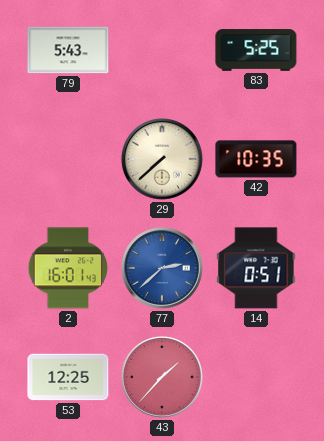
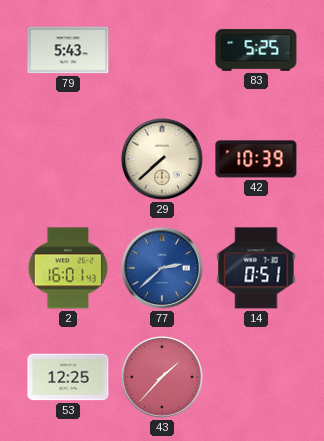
42: 10:35 -> 10:39 (256, 159)
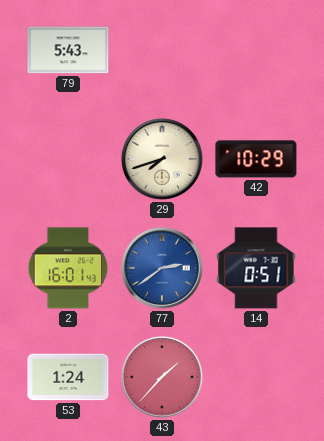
83: 5:25 -> none (256, 50)
29: 7:38 -> 7:42 (162, 159)
42: 10:39 -> 10:29 (256, 159)
77: 2:38 -> 2:39 (162, 268)
53: 12:25 -> 1:24 (68, 377)
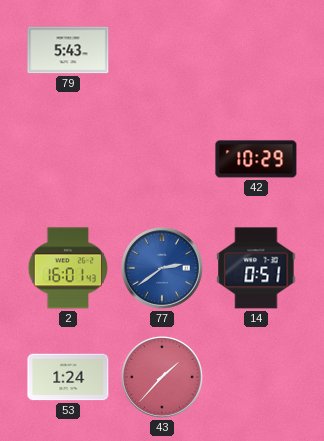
29: 7:42 -> none (162, 159)
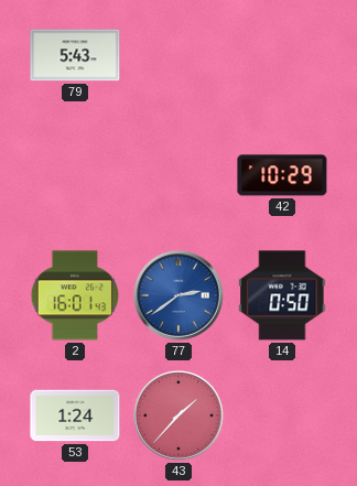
14: 0:51 -> 0:50 (282, 295)
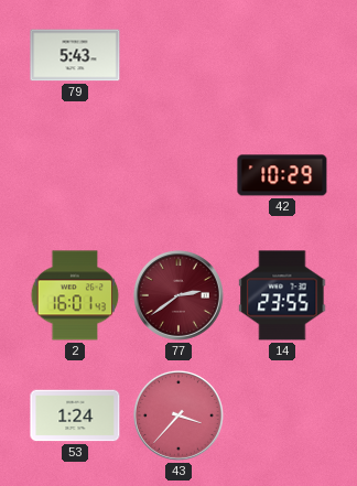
77 dial: blue -> burgundy (178, 295)
14: 0:50 -> 23:55 (282, 295)
43: 1:37 -> 3:37 (178, 415)
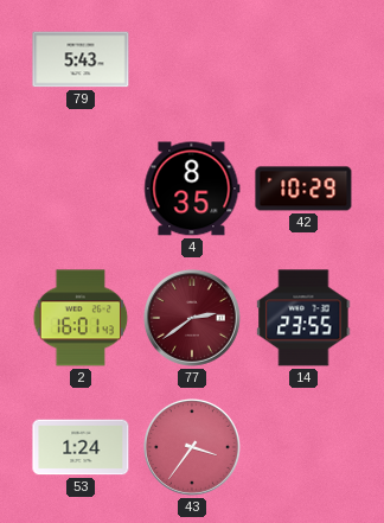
4: none -> 8:35 (192, 189)
43: 3:37 -> 3:36 (192, 447)
